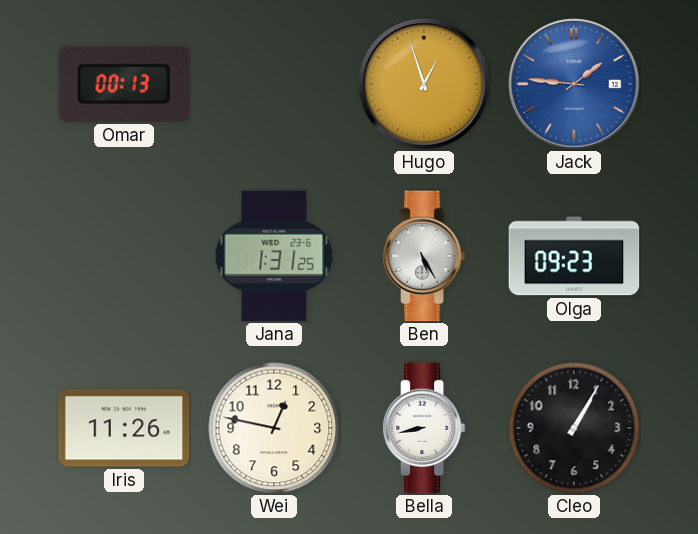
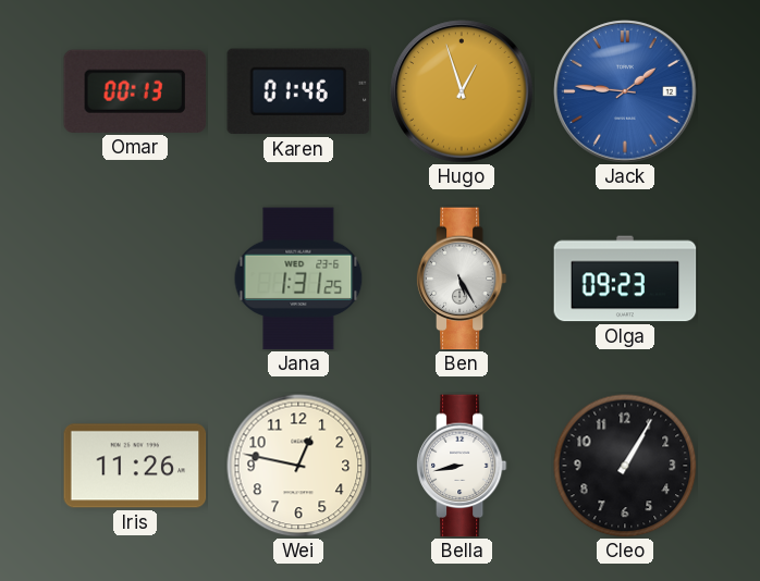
Karen: none -> 01:46 (298, 91)
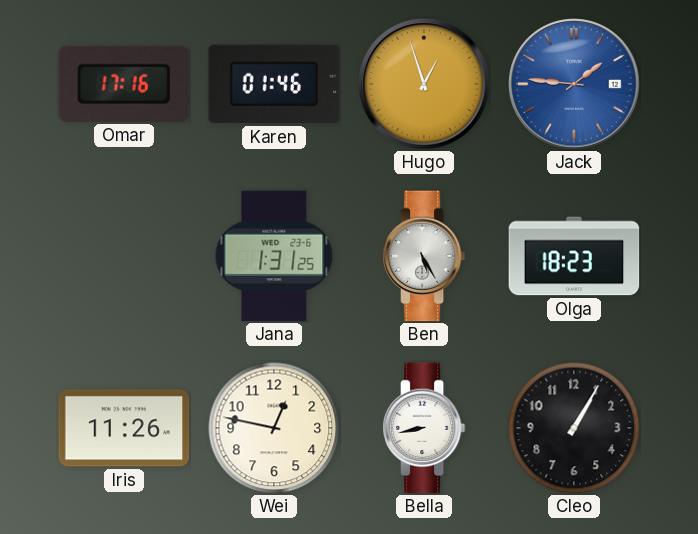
Omar: 00:13 -> 17:16 (124, 84)
Olga: 09:23 -> 18:23 (574, 256)
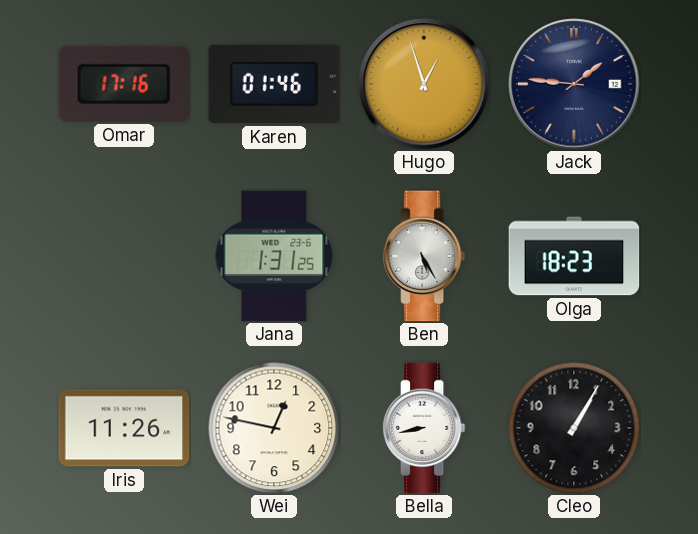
Jack dial: blue -> navy (574, 84)
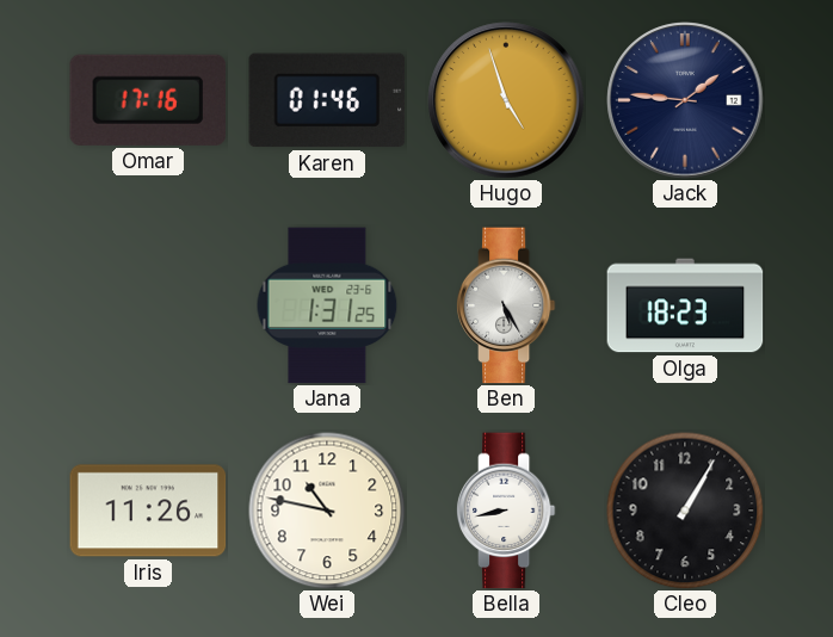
Hugo: 12:57 -> 4:57 (506, 100)
Wei: 12:47 -> 10:47 (327, 511)
